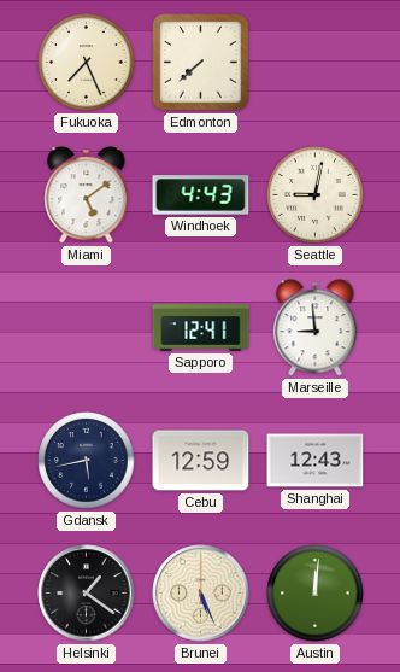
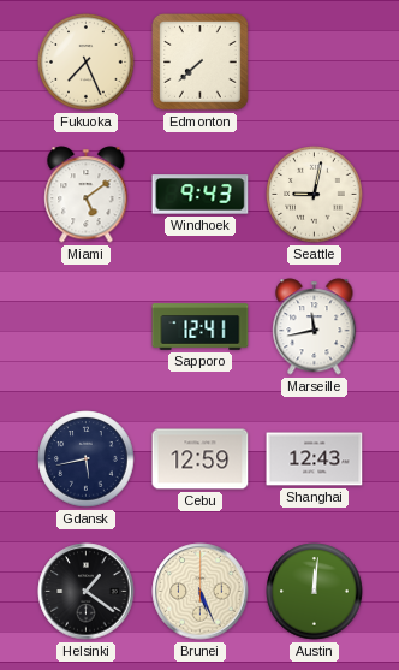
Windhoek: 4:43 -> 9:43 (201, 195)
Marseille: 8:59 -> 11:43 (315, 327)
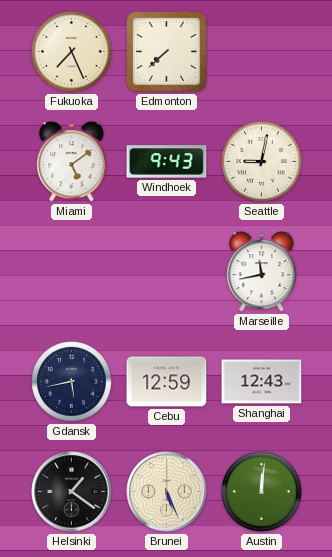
Sapporo: 12:41 -> none (201, 327)
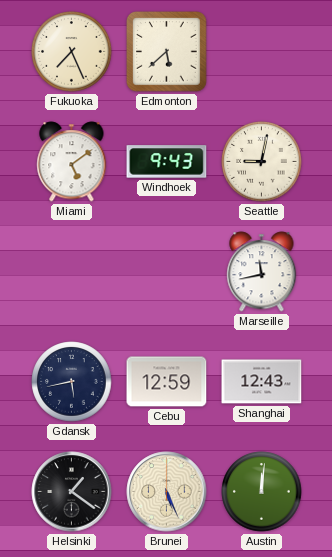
Edmonton: 7:38 -> 5:38 (167, 52)
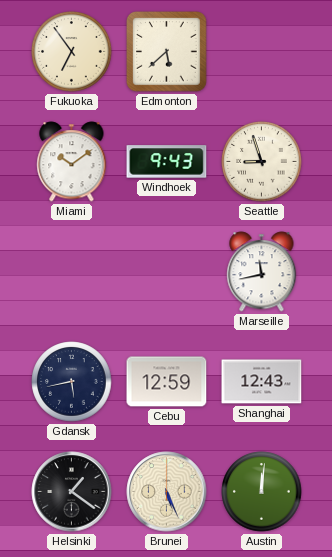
Fukuoka: 7:26 -> 6:54 (72, 52)
Miami: 5:09 -> 10:09 (72, 162)
Seattle: 9:02 -> 8:57 (262, 162)
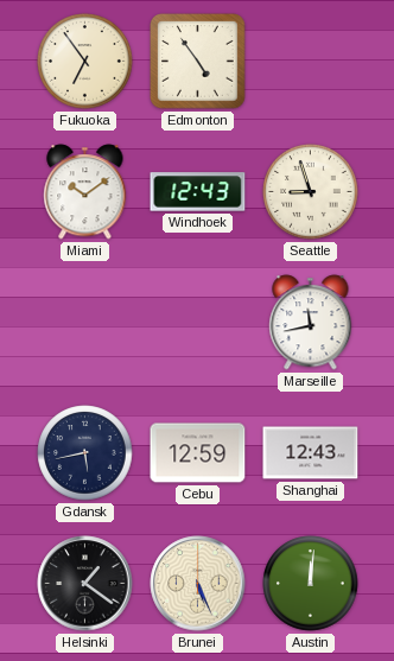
Edmonton: 5:38 -> 4:54 (198, 62)
Windhoek: 9:43 -> 12:43 (198, 192)
